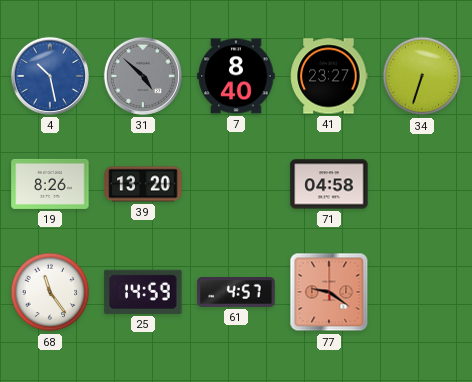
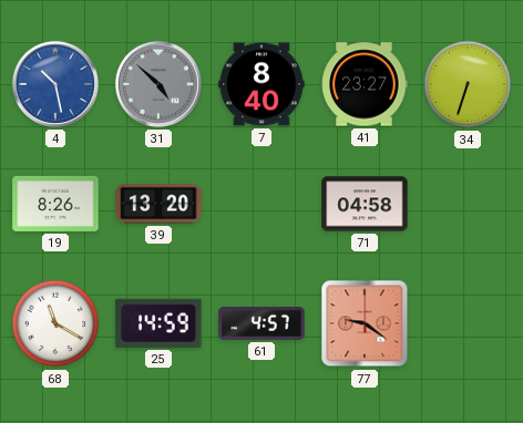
68: 11:24 -> 11:20 (55, 323)
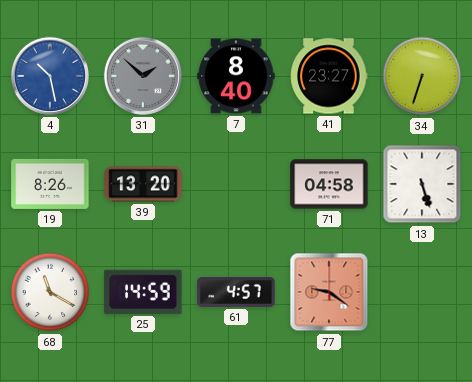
31: 4:52 -> 1:52 (143, 76)
13: none -> 5:27 (422, 184)
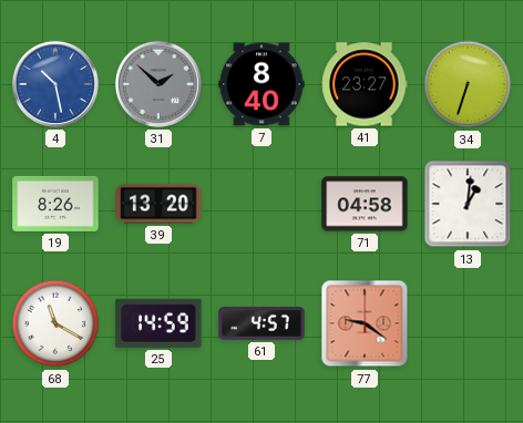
13: 5:27 -> 1:01 (468, 204)
